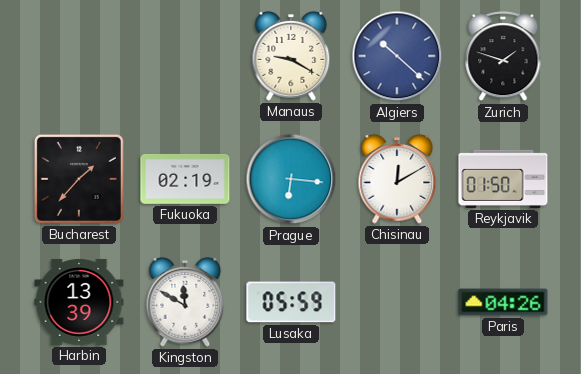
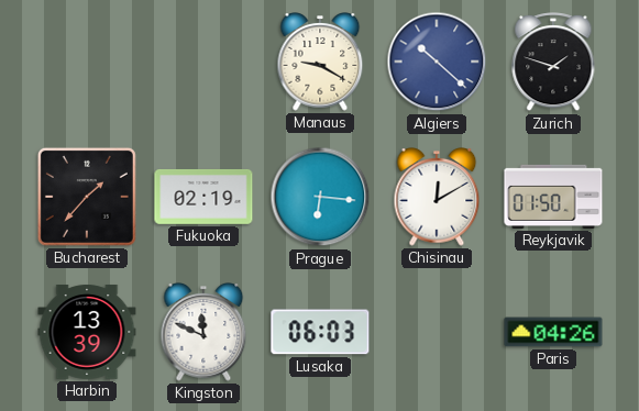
Kingston: 11:50 -> 11:49 (203, 333)
Lusaka: 05:59 -> 06:03 (320, 332)
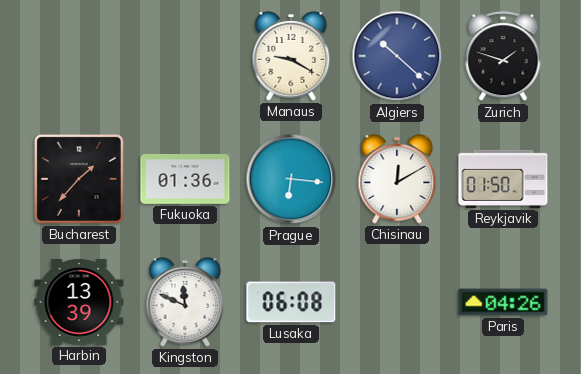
Fukuoka: 02:19 -> 01:36 (185, 179)
Lusaka: 06:03 -> 06:08 (291, 302)
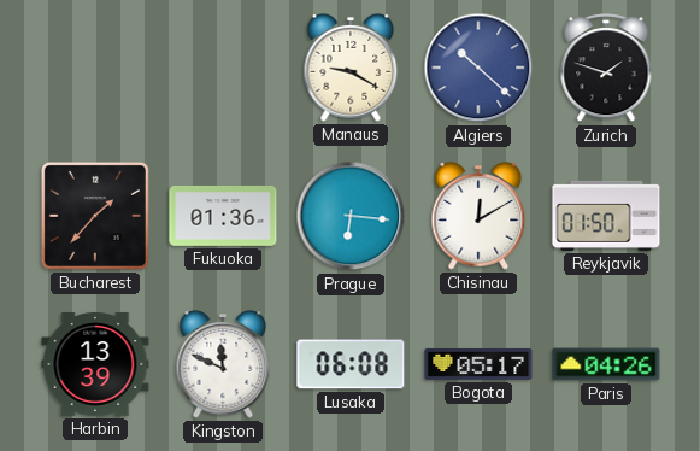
Bogota: none -> 05:17 (478, 364)
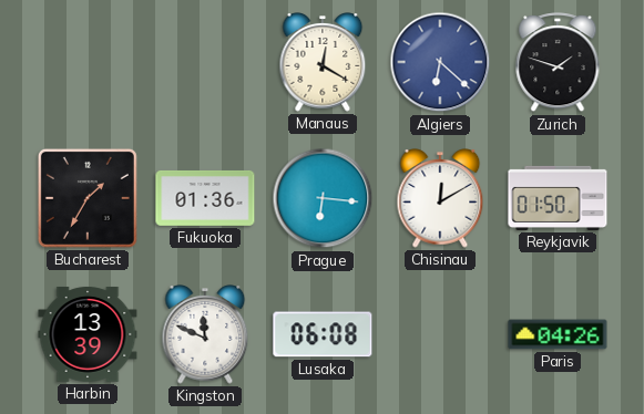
Manaus: 9:20 -> 12:20 (323, 63)
Algiers: 10:22 -> 6:22 (440, 62)
Bucharest: 1:37 -> 1:35 (88, 198)
Bogota: 05:17 -> none (478, 364)
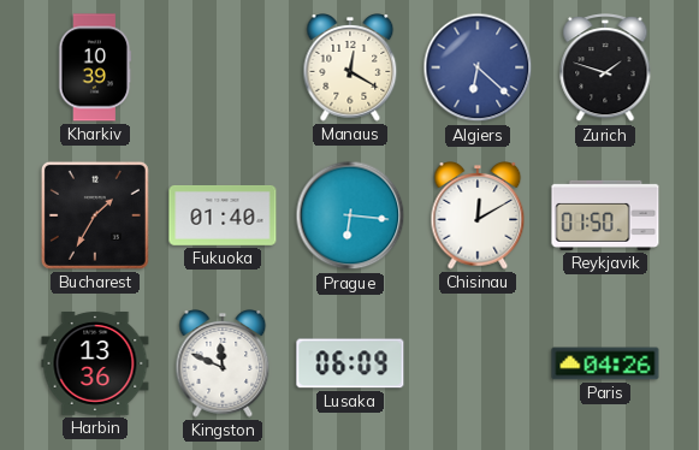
Kharkiv: none -> 10:39 (95, 67)
Fukuoka: 01:36 -> 01:40 (223, 215)
Harbin: 13:39 -> 13:36 (95, 363)
Lusaka: 06:08 -> 06:09 (350, 363)
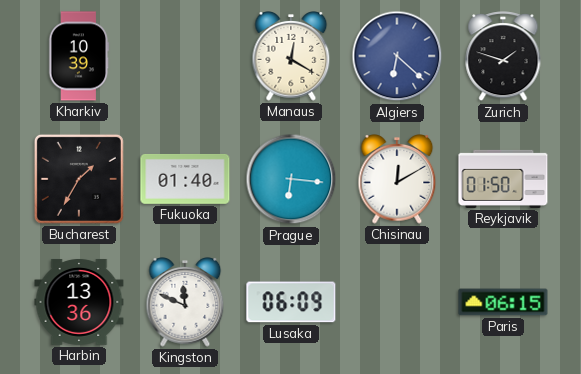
Paris: 04:26 -> 06:15 (503, 302)
